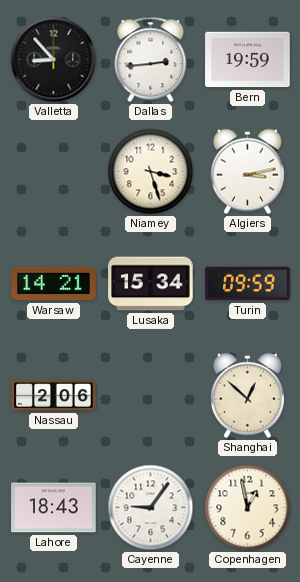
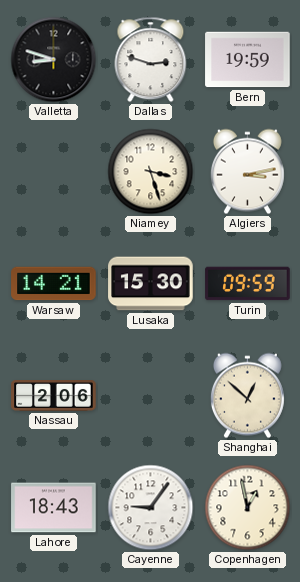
Valletta: 8:53 -> 8:48 (54, 60)
Dallas: 2:44 -> 2:48 (151, 60)
Lusaka: 15:34 -> 15:30 (151, 284)
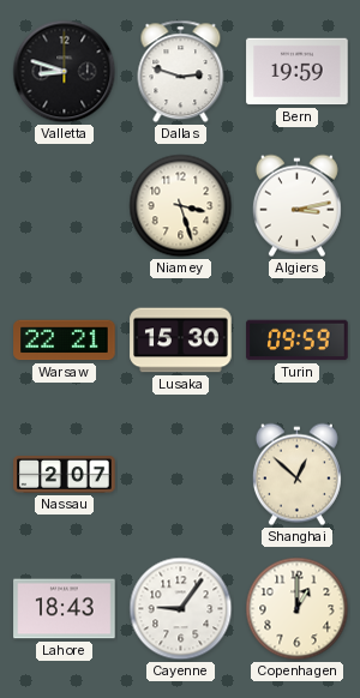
Warsaw: 14:21 -> 22:21 (65, 341)
Nassau: 2:06 -> 2:07 (65, 475)
Copenhagen: 12:58 -> 1:00 (298, 609)
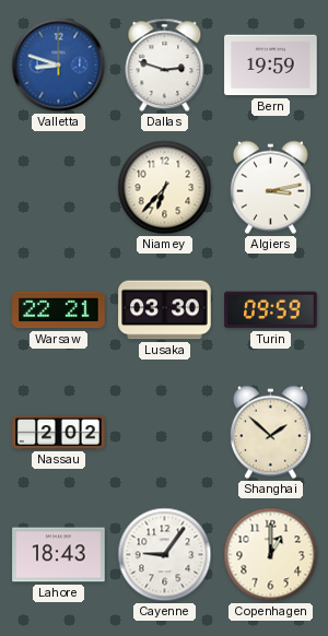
Valletta dial: black -> blue (59, 66)
Niamey: 3:27 -> 6:37 (165, 188)
Lusaka: 15:30 -> 03:30 (165, 310)
Nassau: 2:07 -> 2:02 (59, 433)
Shanghai: 12:52 -> 1:52 (270, 433)
